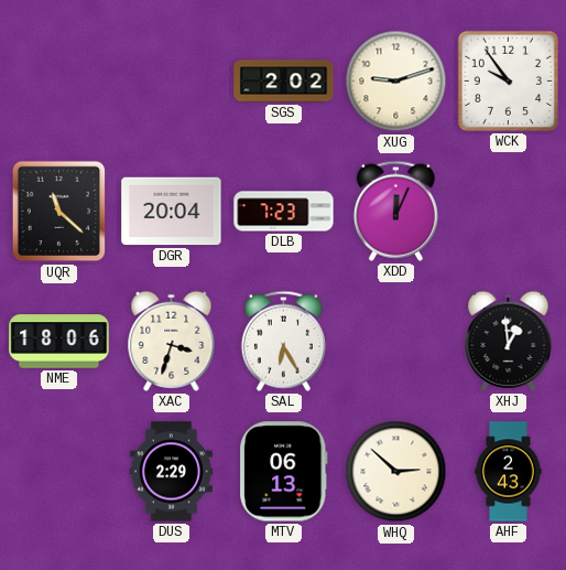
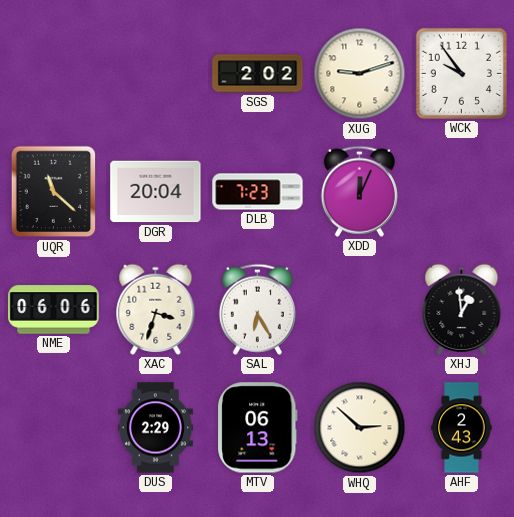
NME: 18:06 -> 06:06 (54, 310)
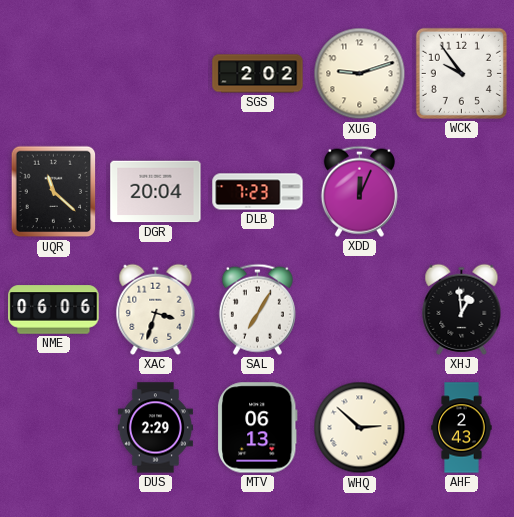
SAL: 6:25 -> 7:05 (257, 309)
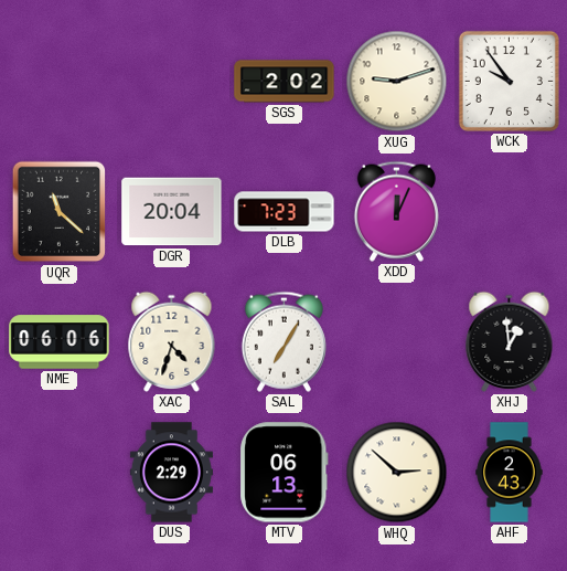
XAC: 3:33 -> 4:33 (172, 341)
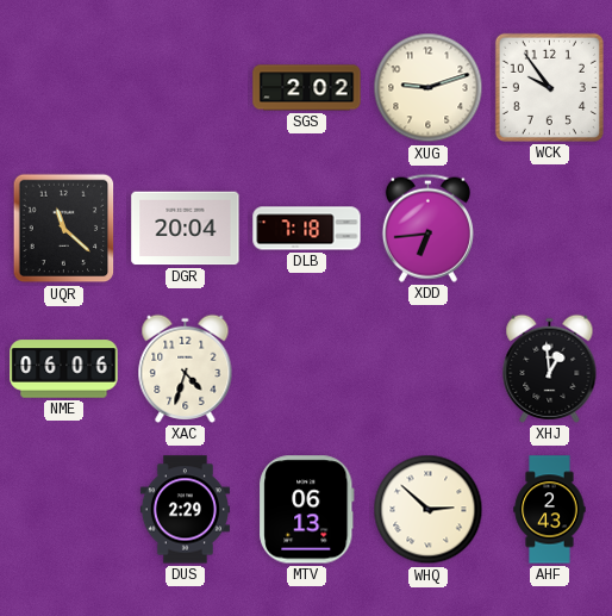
DLB: 7:23 -> 7:18 (307, 229)
XDD: 12:04 -> 6:44 (427, 228)
SAL: 7:05 -> none (283, 341)
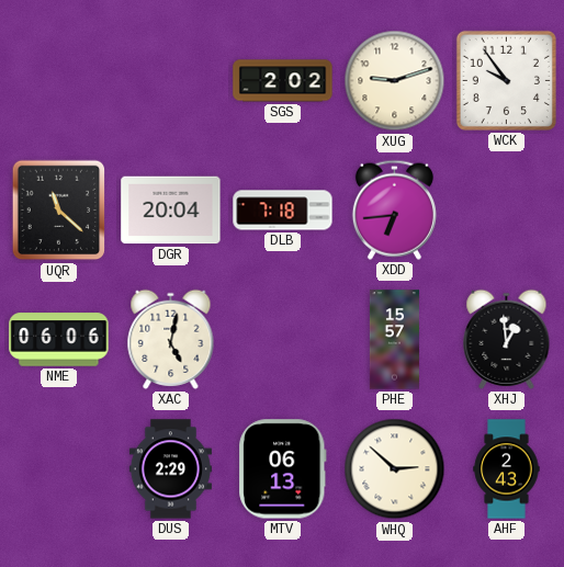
XAC: 4:33 -> 5:02 (171, 339)
PHE: none -> 15:57 (394, 340)
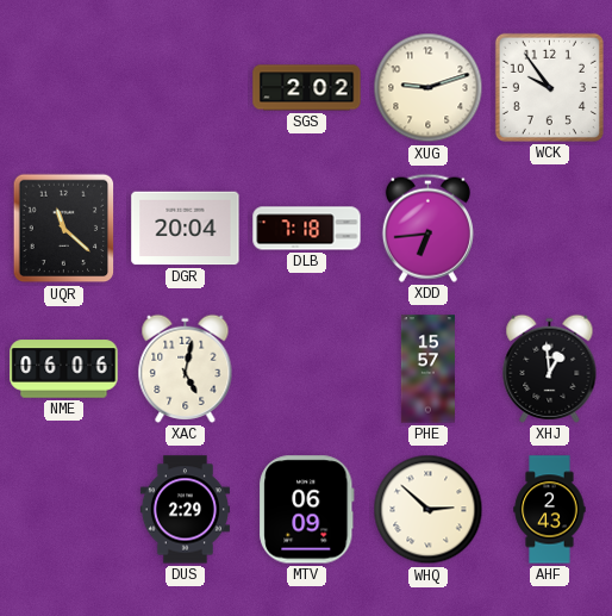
MTV: 06:13 -> 06:09 (307, 510)
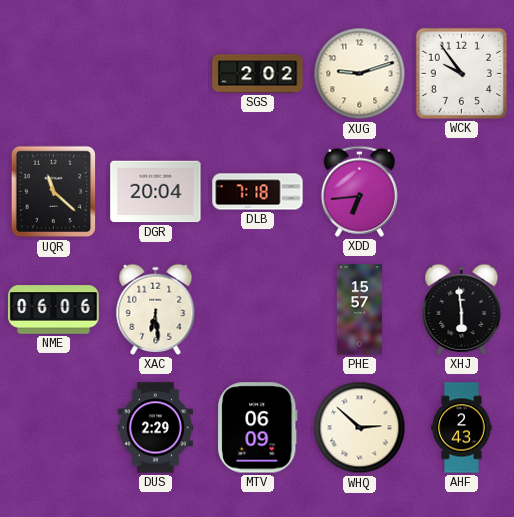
XAC: 5:02 -> 6:29 (156, 309)
XHJ: 12:59 -> 5:59 (462, 309)
